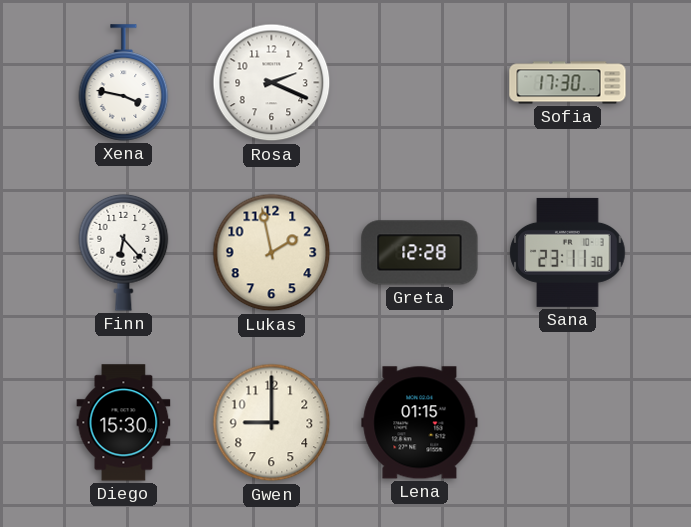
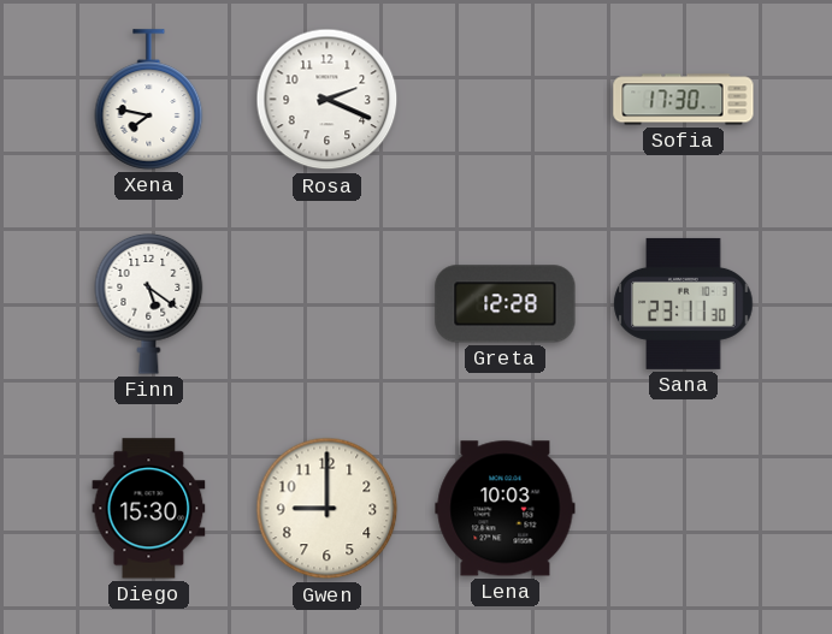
Xena: 3:47 -> 7:47 (149, 100)
Finn: 6:23 -> 5:21 (149, 303)
Lukas: 1:58 -> none (272, 253)
Lena: 01:15 -> 10:03 (506, 509)
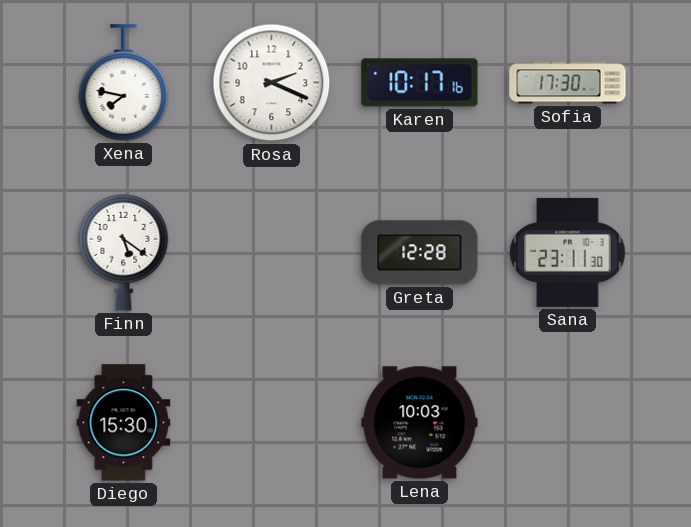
Karen: none -> 10:17 (420, 83)
Gwen: 9:00 -> none (328, 509)
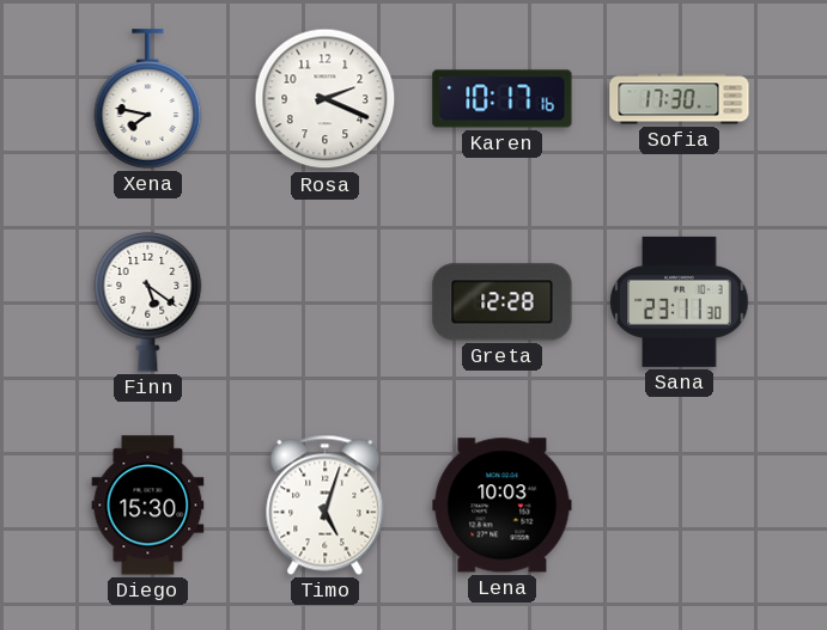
Timo: none -> 5:03 (326, 504)
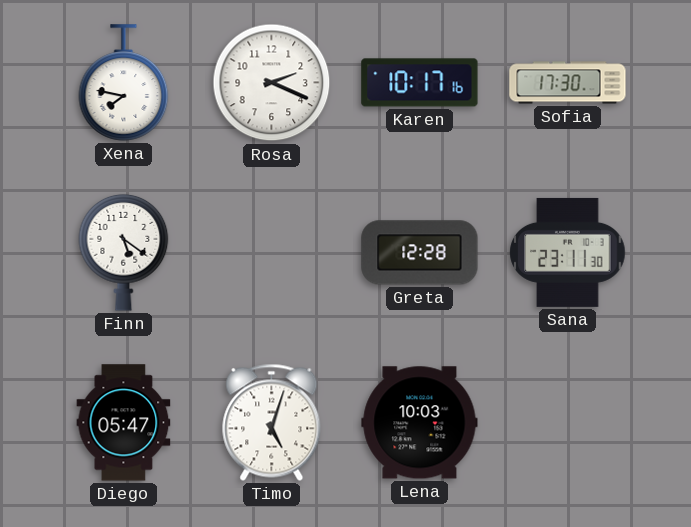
Diego: 15:30 -> 05:47 (124, 423)
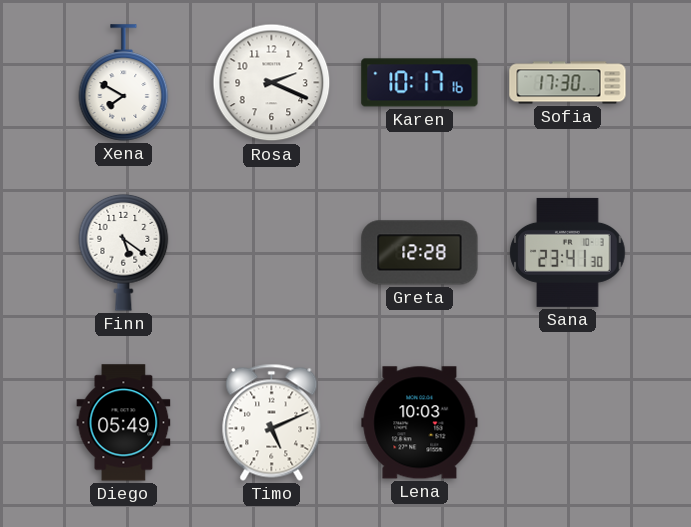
Xena: 7:47 -> 7:50 (124, 83)
Sana: 23:11 -> 23:41 (568, 252)
Diego: 05:47 -> 05:49 (124, 423)
Timo: 5:03 -> 5:11 (272, 422)
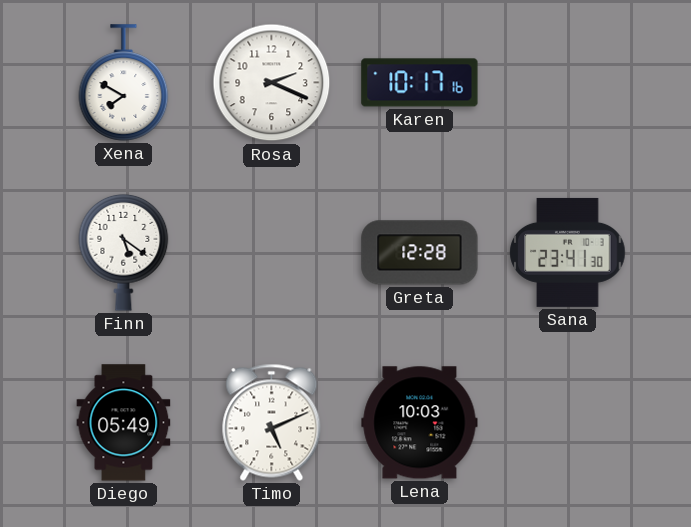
Sofia: 17:30 -> none (568, 83)
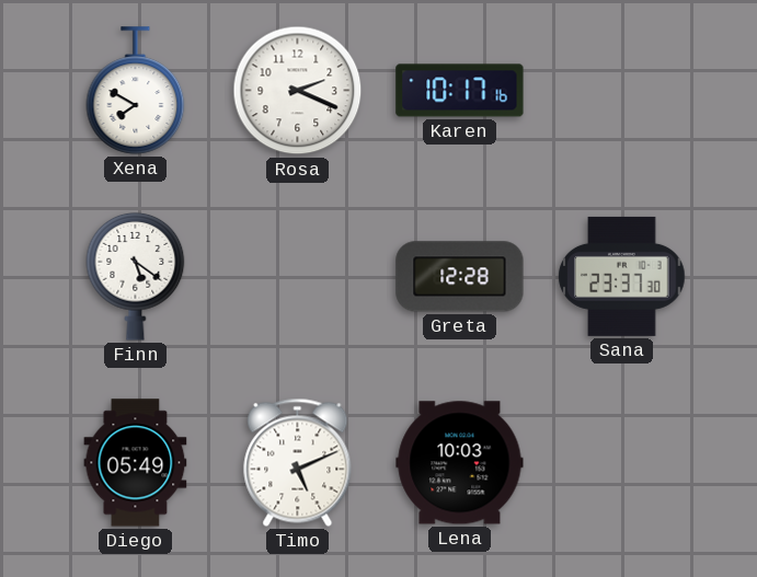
Sana: 23:41 -> 23:37 (622, 276)
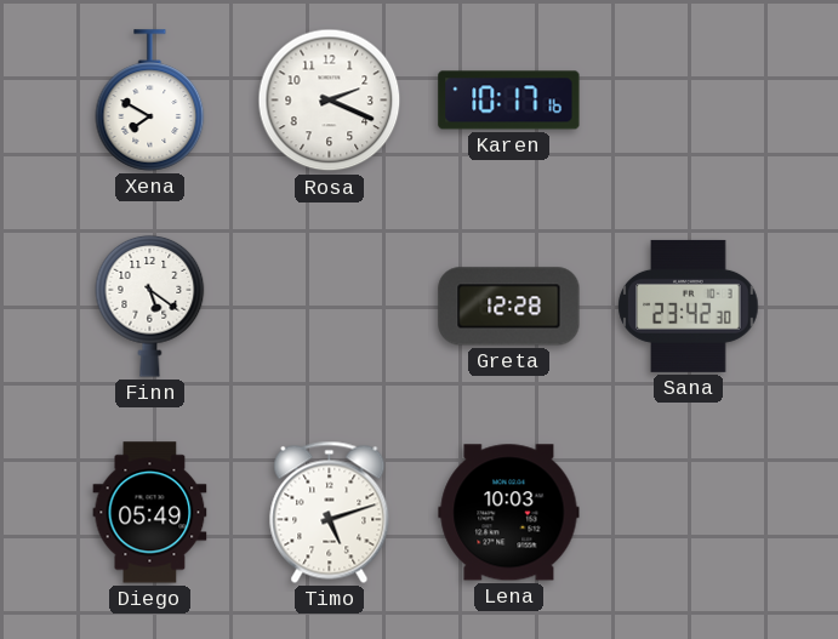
Sana: 23:37 -> 23:42 (689, 306)
Timo: 5:11 -> 5:12 (330, 512)
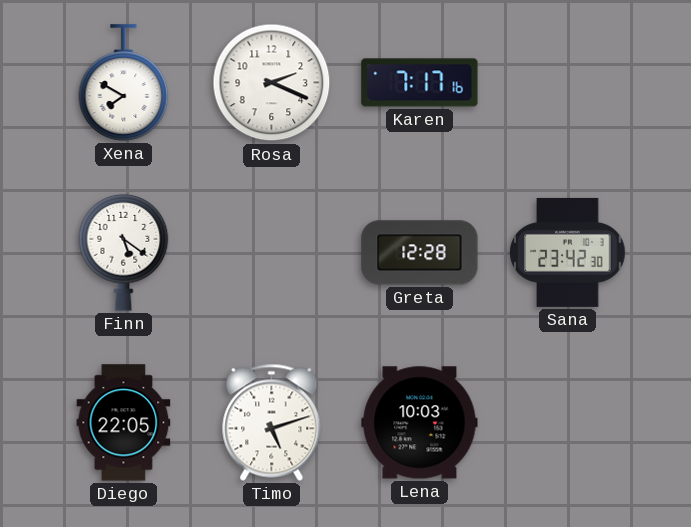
Karen: 10:17 -> 7:17 (420, 83)
Diego: 05:49 -> 22:05 (124, 423)
